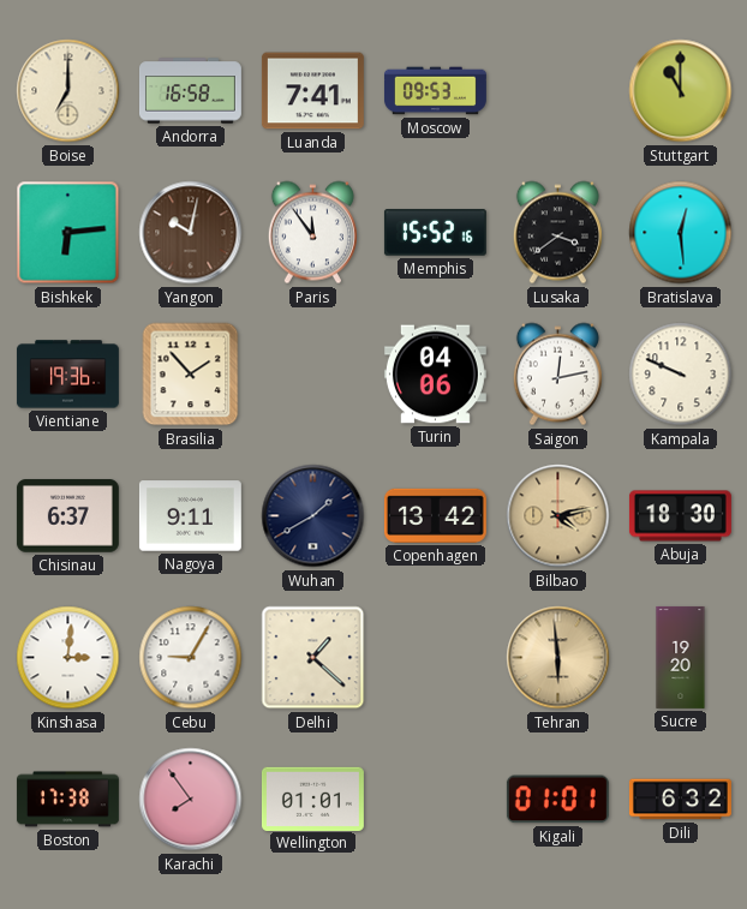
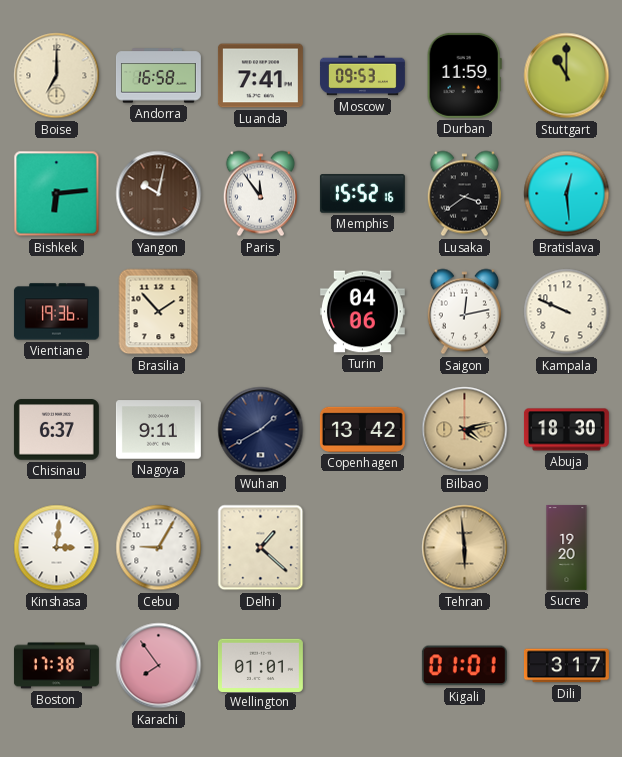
Durban: none -> 11:59 (464, 75)
Dili: 6:32 -> 3:17 (566, 666)
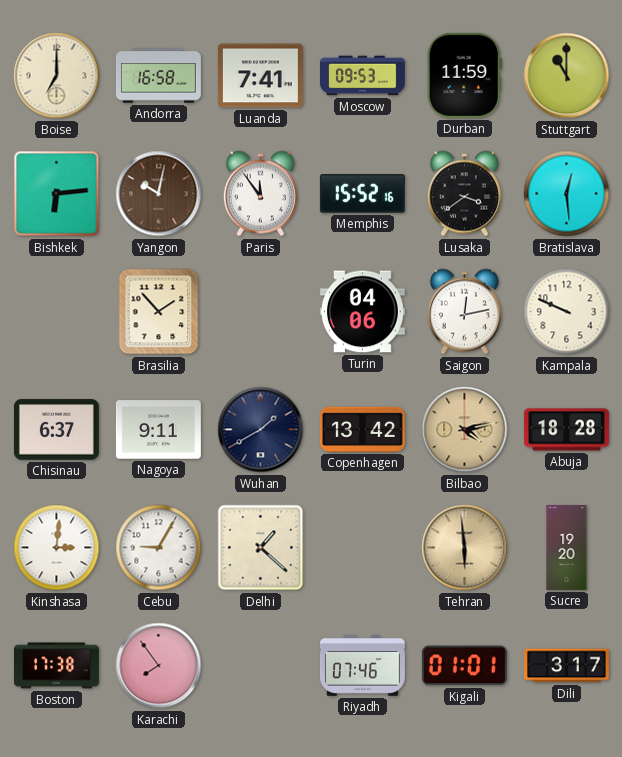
Vientiane: 19:36 -> none (56, 312)
Abuja: 18:30 -> 18:28 (566, 430)
Wellington: 01:01 -> none (260, 665)
Riyadh: none -> 07:46 (362, 665)
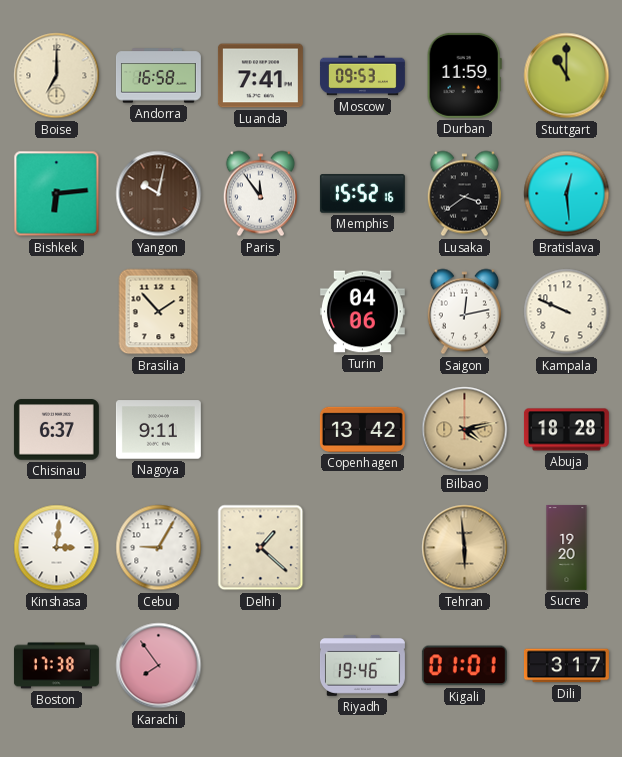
Wuhan: 1:40 -> none (261, 430)
Riyadh: 07:46 -> 19:46 (362, 665)
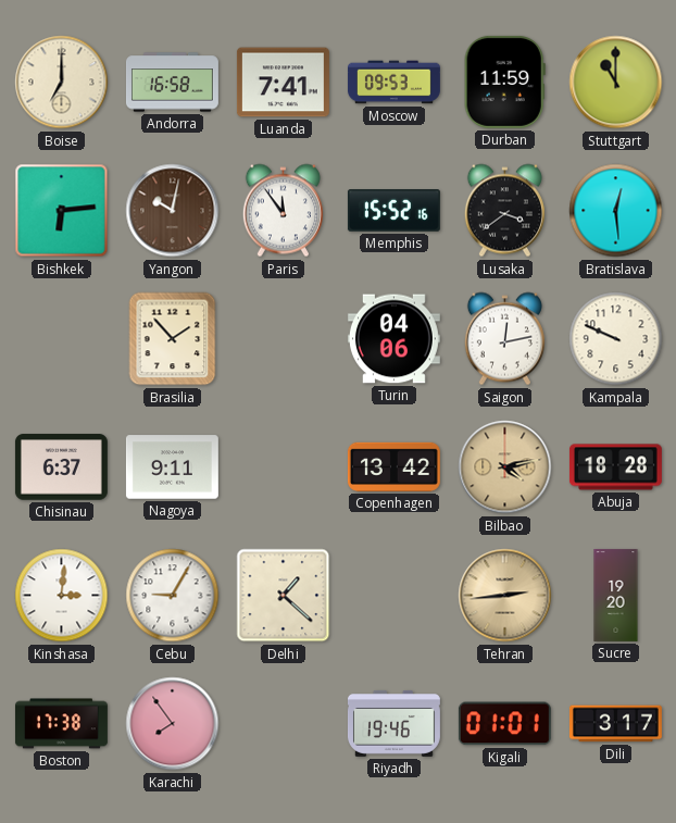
Tehran: 5:59 -> 2:44 (505, 596)
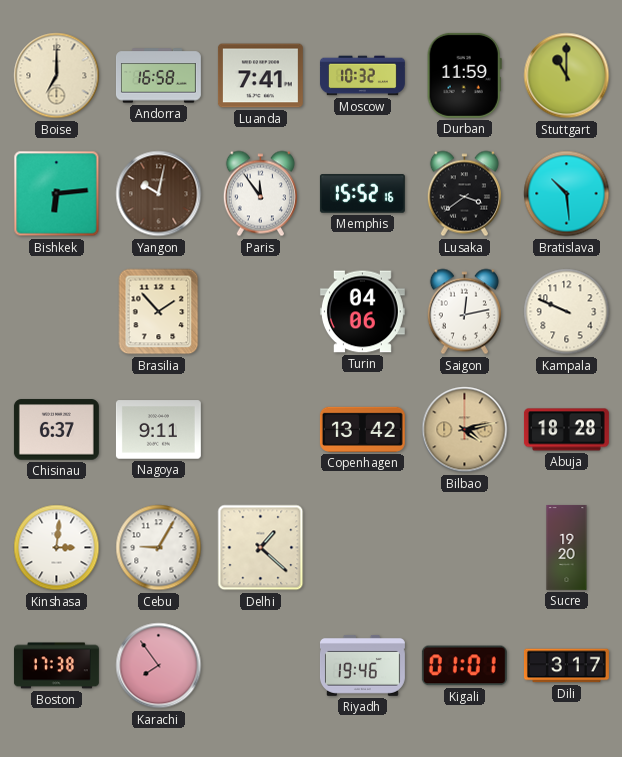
Moscow: 09:53 -> 10:32 (362, 76)
Bratislava: 12:29 -> 10:29 (567, 194)
Tehran: 2:44 -> none (505, 596)
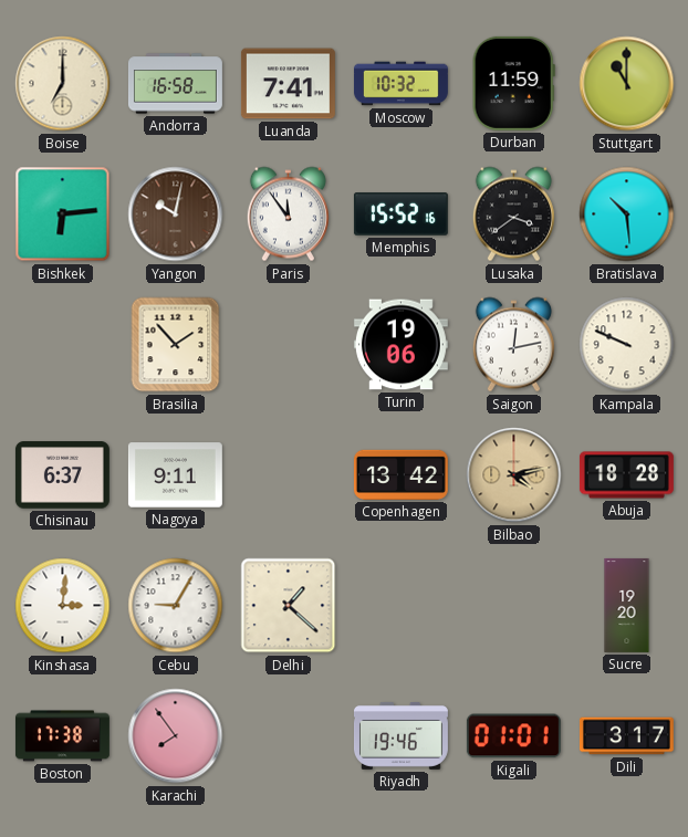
Turin: 04:06 -> 19:06 (400, 345)
